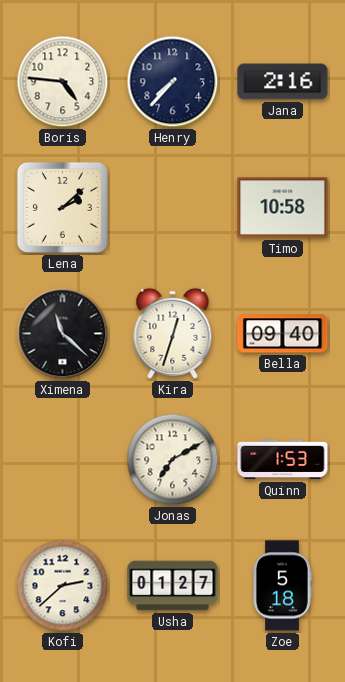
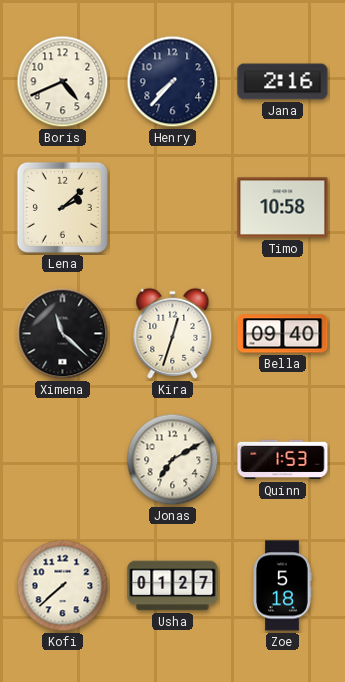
Boris: 4:46 -> 4:41 (63, 82)
Kofi: 2:38 -> 7:38 (63, 586)
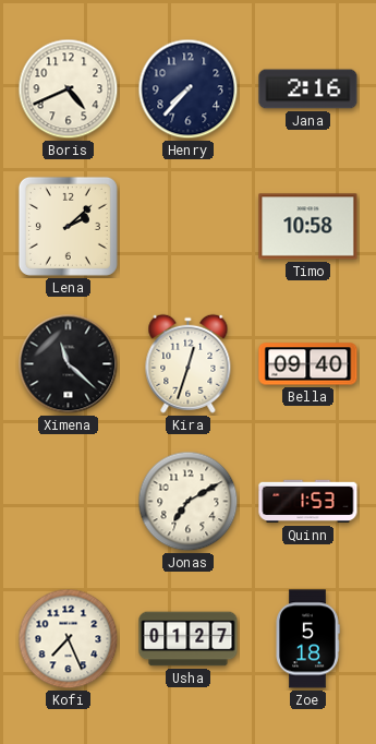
Kofi: 7:38 -> 7:26 (69, 639)
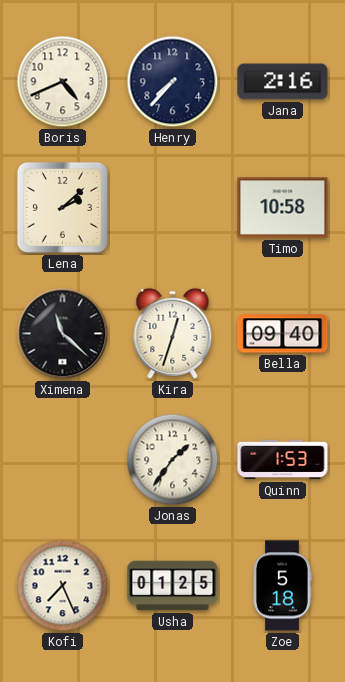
Jonas: 7:10 -> 1:36 (173, 460)
Usha: 01:27 -> 01:25 (173, 586)
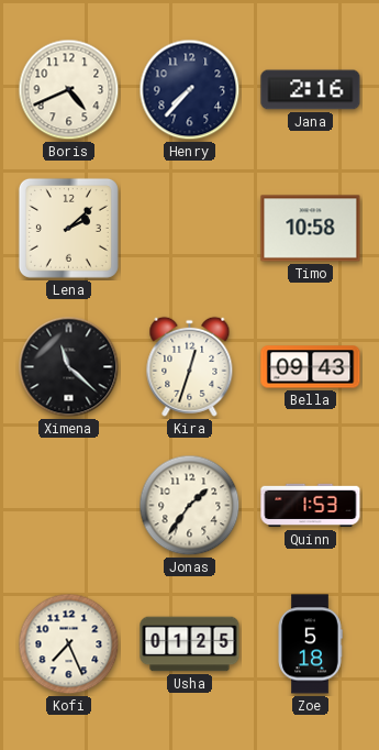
Bella: 09:40 -> 09:43 (311, 367)
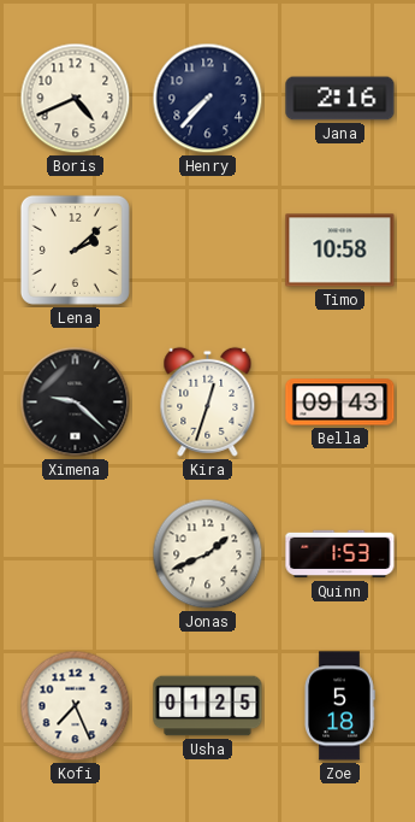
Ximena: 11:22 -> 9:22 (76, 403)
Jonas: 1:36 -> 1:41 (208, 554)
